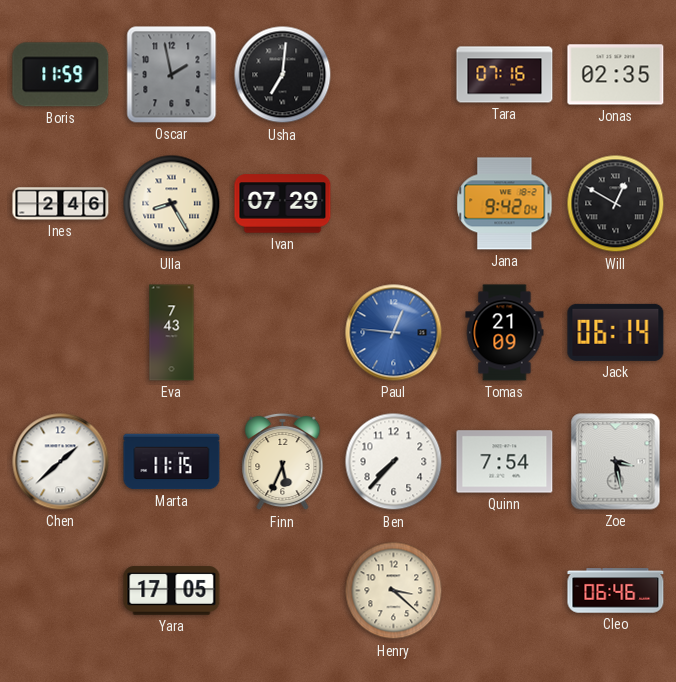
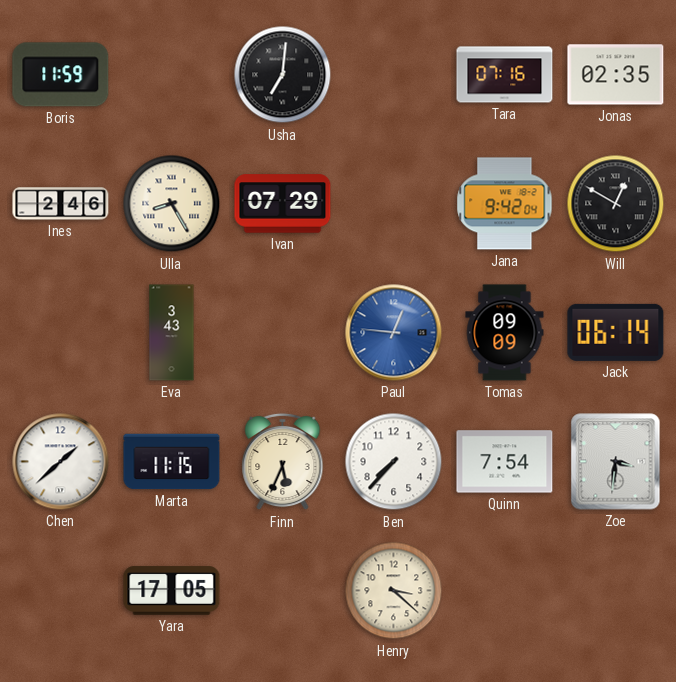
Oscar: 1:58 -> none (172, 75)
Eva: 7:43 -> 3:43 (172, 333)
Tomas: 21:09 -> 09:09 (505, 333)
Zoe: 3:28 -> 3:31 (616, 462)
Cleo: 06:46 -> none (616, 591)
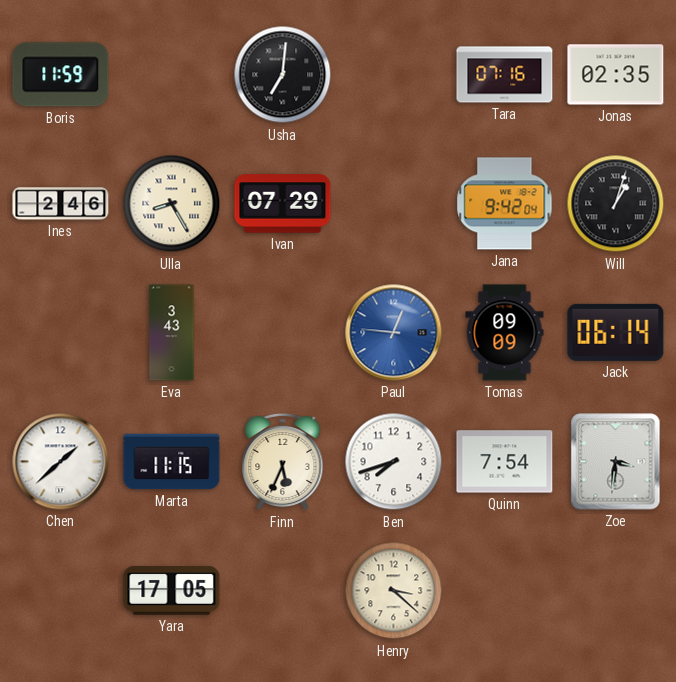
Will: 12:50 -> 1:03 (616, 204)
Ben: 7:37 -> 7:42 (394, 462)
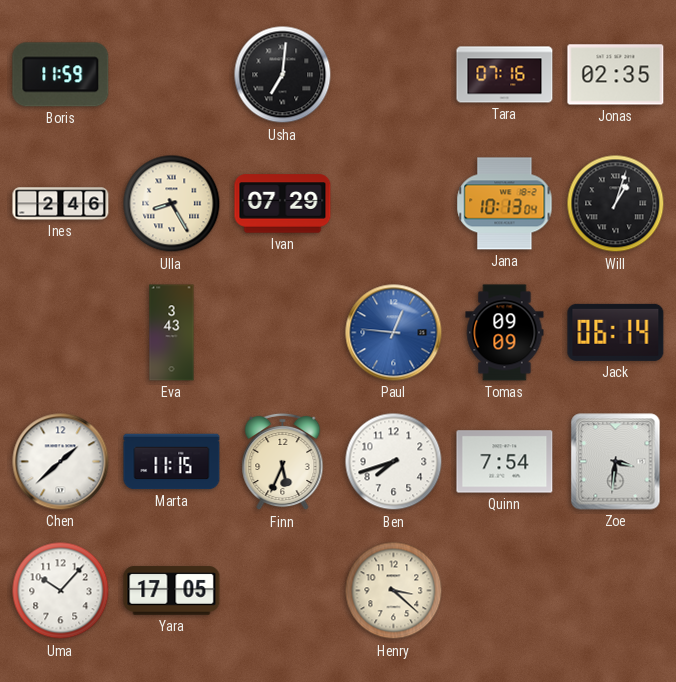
Jana: 9:42 -> 10:13 (505, 204)
Uma: none -> 10:07 (61, 591)
